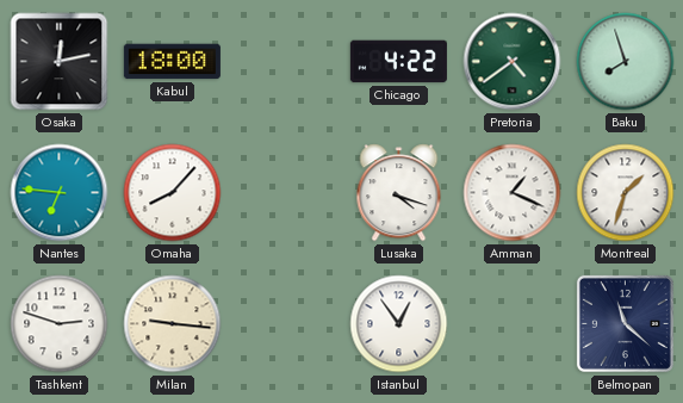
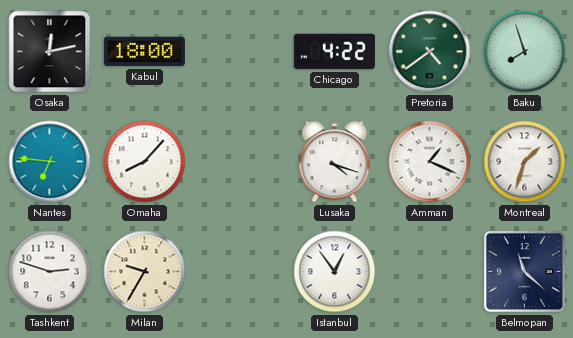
Milan: 9:16 -> 9:35 (145, 272)
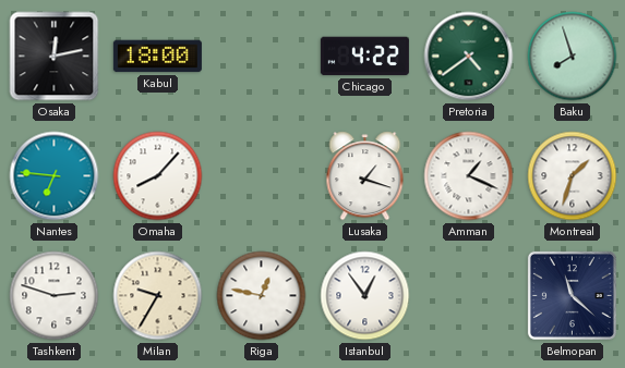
Lusaka: 4:18 -> 1:18 (365, 176)
Riga: none -> 12:47 (262, 296)
